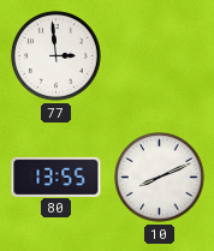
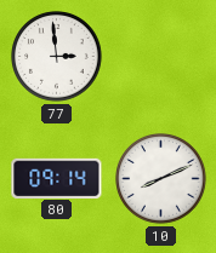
80: 13:55 -> 09:14 (57, 178)
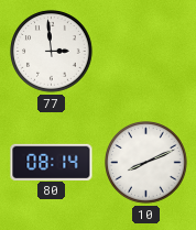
80: 09:14 -> 08:14 (52, 162)
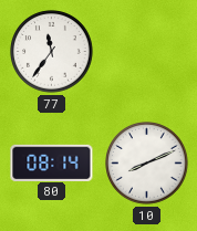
77: 2:59 -> 11:36 (52, 52)
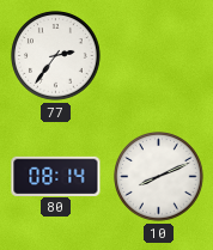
77: 11:36 -> 2:36 (56, 56)
